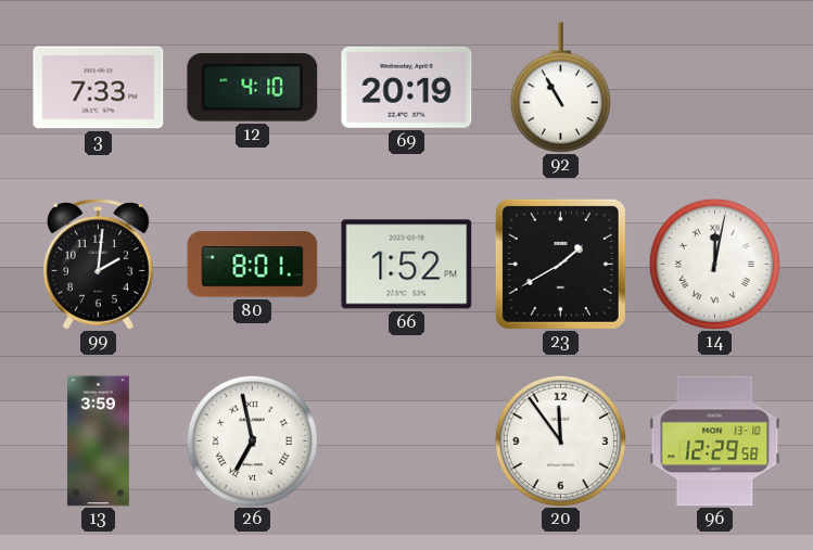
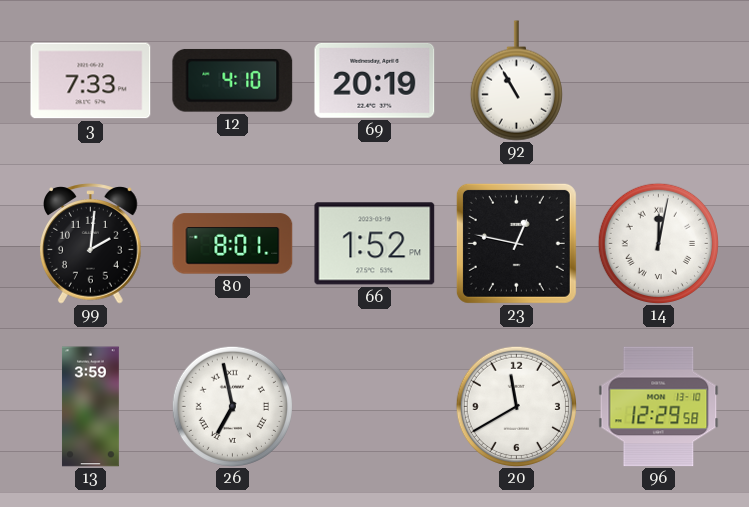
23: 1:40 -> 12:47 (516, 243)
20: 11:54 -> 11:40 (516, 406)
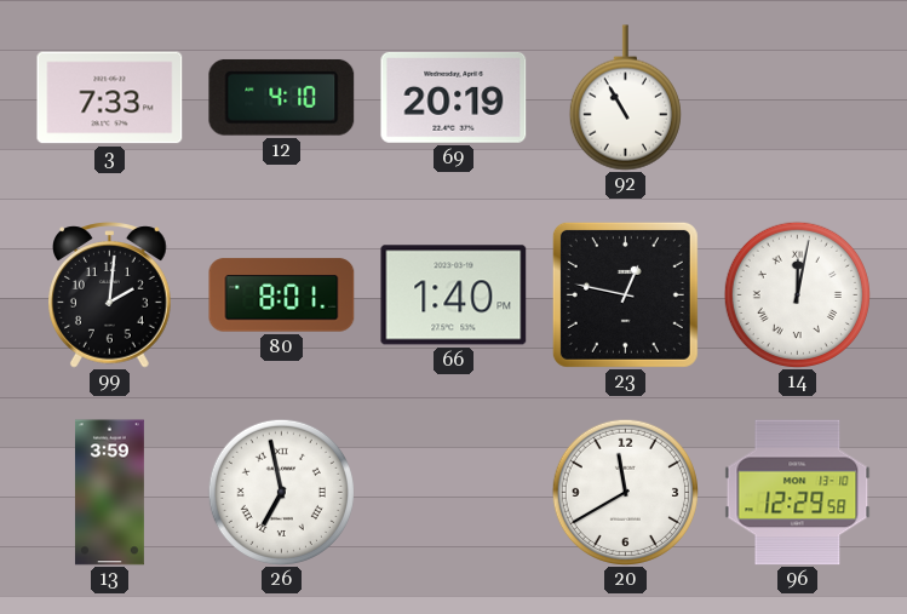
66: 1:52 -> 1:40 (454, 295)
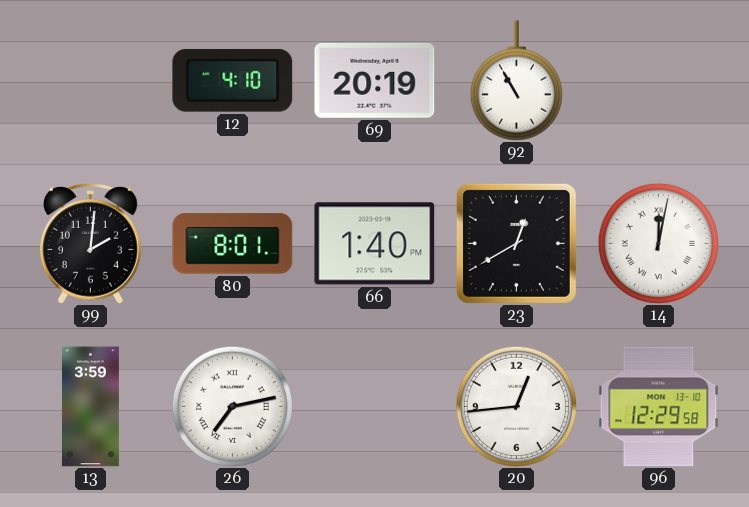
3: 7:33 -> none (110, 98)
23: 12:47 -> 12:40 (516, 243)
26: 6:58 -> 7:13 (232, 406)
20: 11:40 -> 12:44 (516, 406)
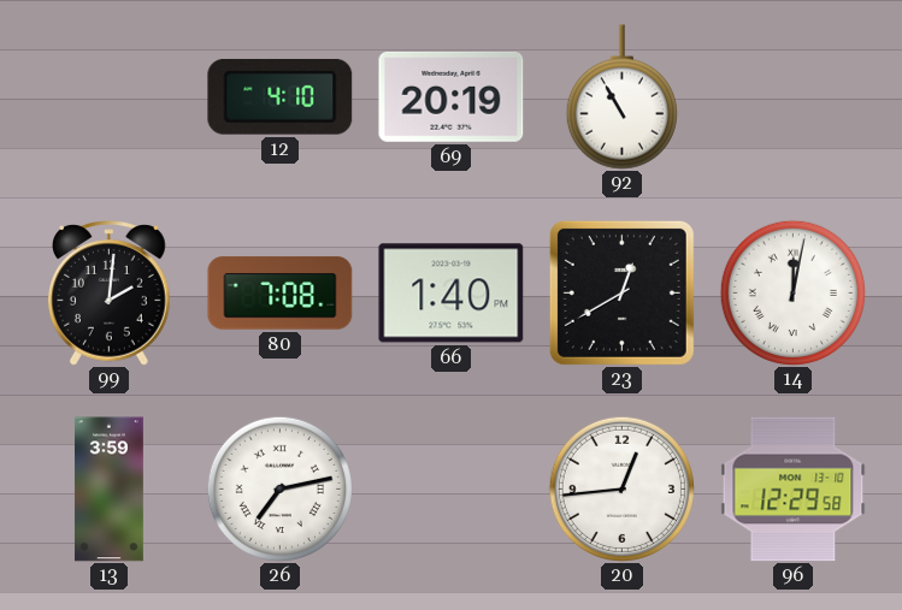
80: 8:01 -> 7:08 (281, 294)
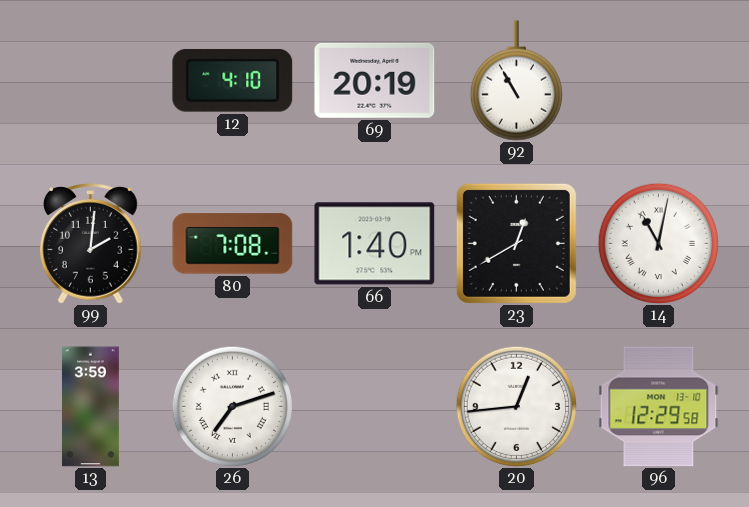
14: 12:02 -> 11:02 (658, 243)
26: 7:13 -> 7:12 (232, 406)
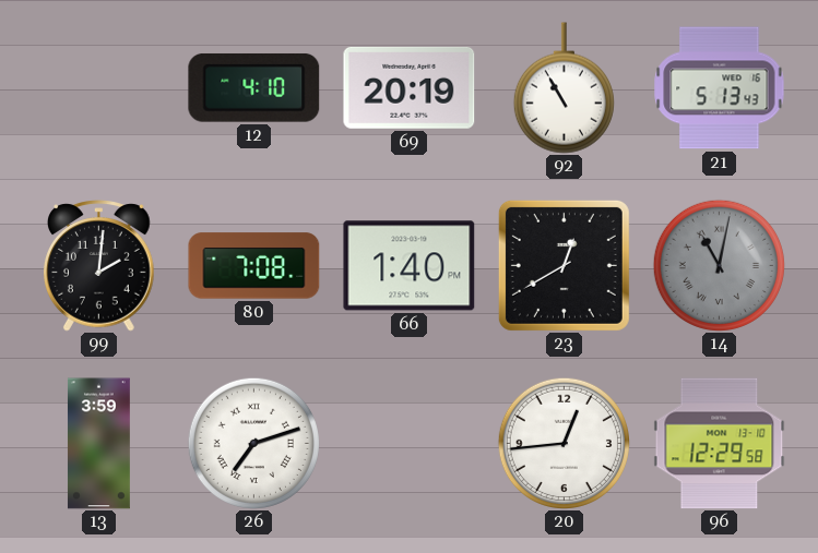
21: none -> 5:13 (720, 88)
14 dial: white -> grey (719, 265)
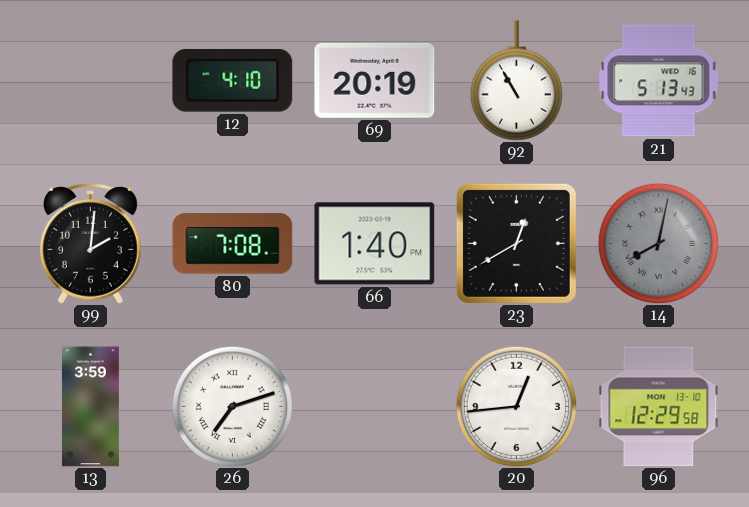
14: 11:02 -> 8:02 (658, 243)
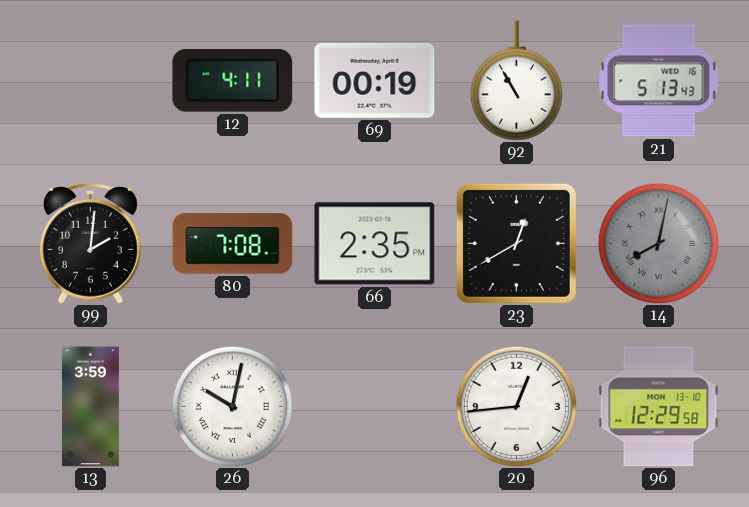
12: 4:10 -> 4:11 (233, 80)
69: 20:19 -> 00:19 (375, 80)
66: 1:40 -> 2:35 (375, 244)
26: 7:12 -> 10:02 (232, 406)
